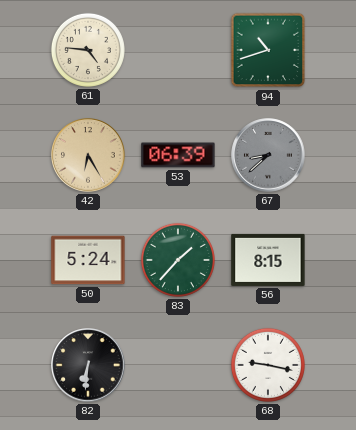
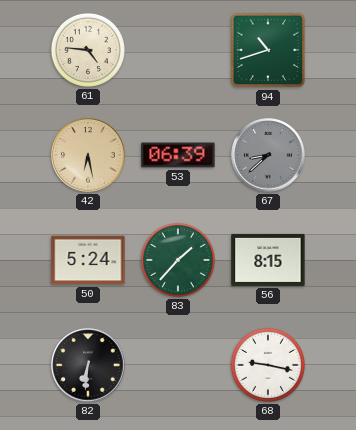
42: 6:25 -> 6:28 (88, 155)
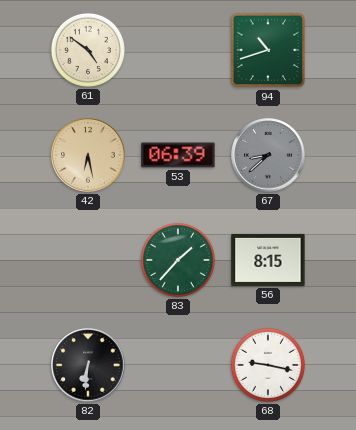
61: 4:46 -> 4:51 (88, 50)
50: 5:24 -> none (88, 260)
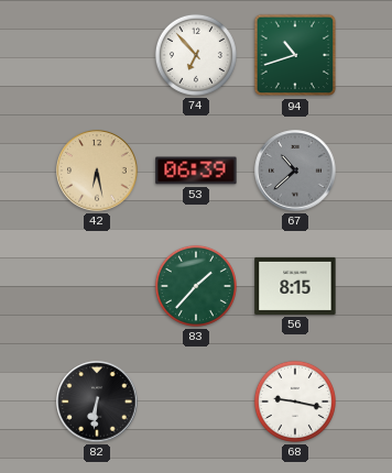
61: 4:51 -> none (88, 50)
74: none -> 6:53 (196, 55)
67: 8:38 -> 10:38 (295, 170)
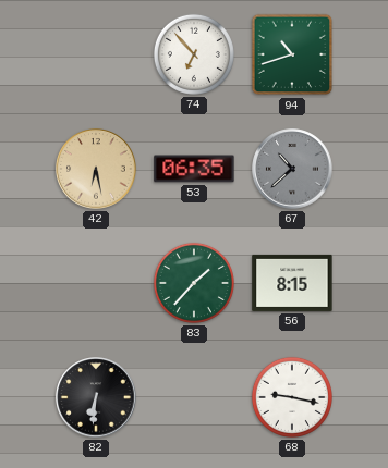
53: 06:39 -> 06:35 (194, 169)
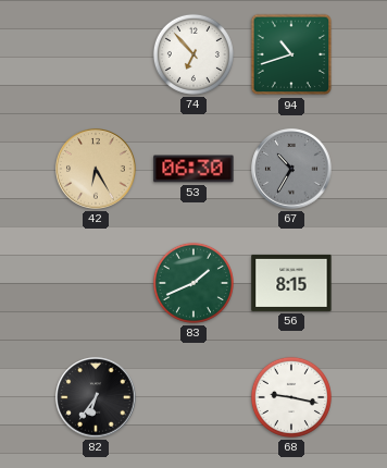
42: 6:28 -> 6:25 (96, 169)
53: 06:35 -> 06:30 (193, 169)
67: 10:38 -> 10:35 (291, 169)
83: 1:37 -> 1:41 (193, 283)
82: 6:31 -> 6:36 (96, 397)
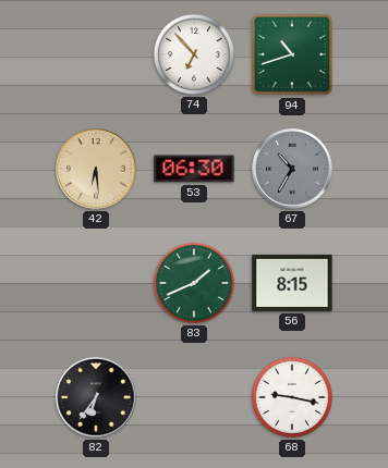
42: 6:25 -> 6:29 (96, 169)
